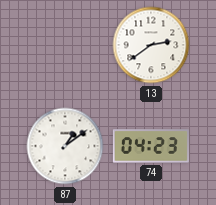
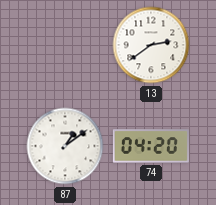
74: 04:23 -> 04:20 (151, 146)
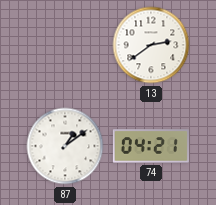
74: 04:20 -> 04:21 (151, 146)
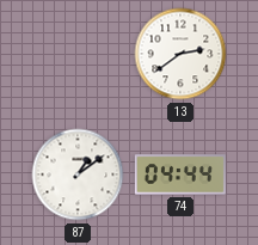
74: 04:21 -> 04:44 (180, 174)
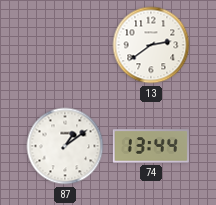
74: 04:44 -> 13:44 (151, 146)
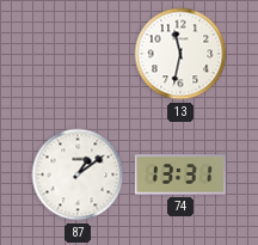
13: 2:39 -> 11:32 (180, 54)
74: 13:44 -> 13:31 (180, 174)
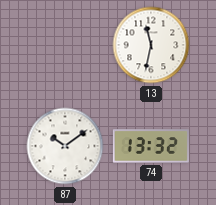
87: 1:09 -> 10:09 (65, 146)
74: 13:31 -> 13:32 (151, 146)
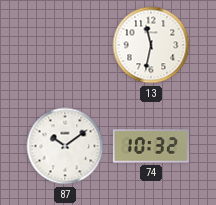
74: 13:32 -> 10:32 (151, 146)
